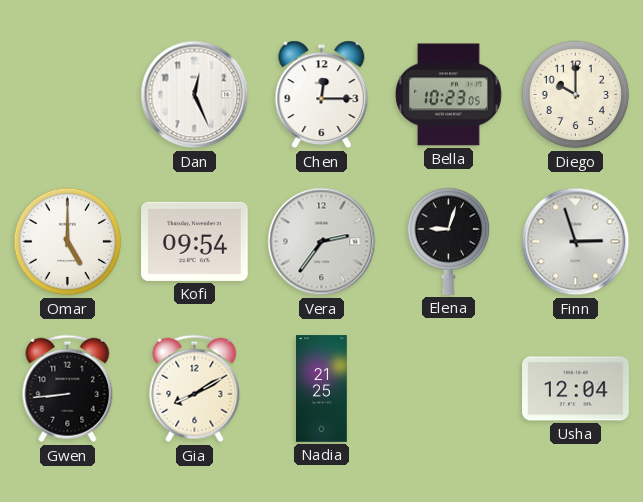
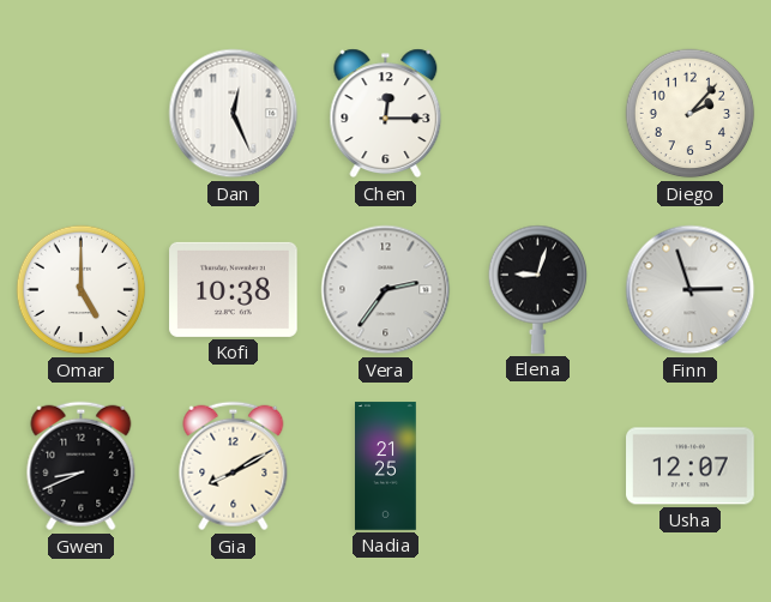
Bella: 10:23 -> none (448, 95)
Diego: 10:00 -> 2:07 (691, 114)
Kofi: 09:54 -> 10:38 (234, 289)
Gwen: 8:44 -> 8:41 (82, 466)
Usha: 12:04 -> 12:07 (691, 466)
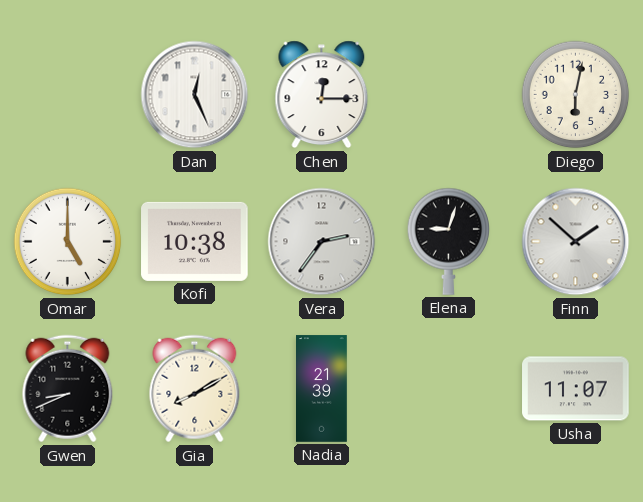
Diego: 2:07 -> 6:02 (576, 95)
Finn: 2:57 -> 1:52 (576, 242)
Nadia: 21:25 -> 21:39 (322, 389)
Usha: 12:07 -> 11:07 (576, 389)
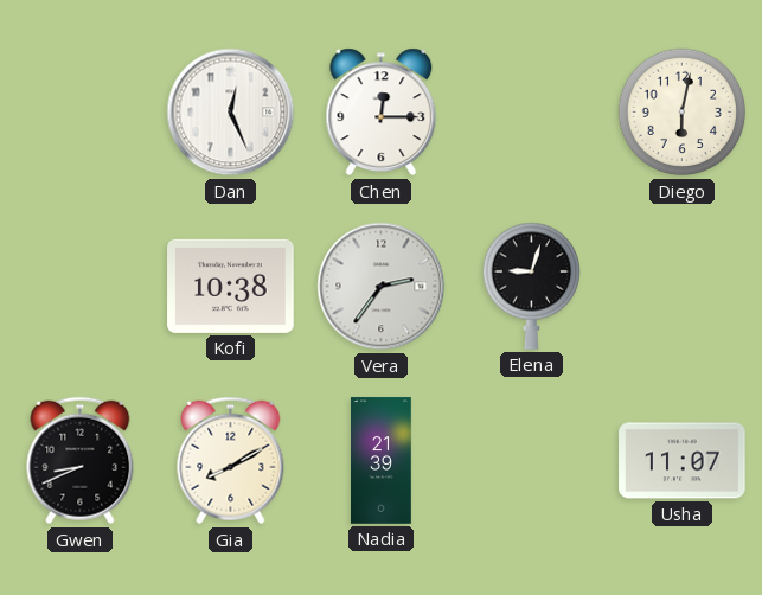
Omar: 5:00 -> none (68, 242)
Finn: 1:52 -> none (576, 242)
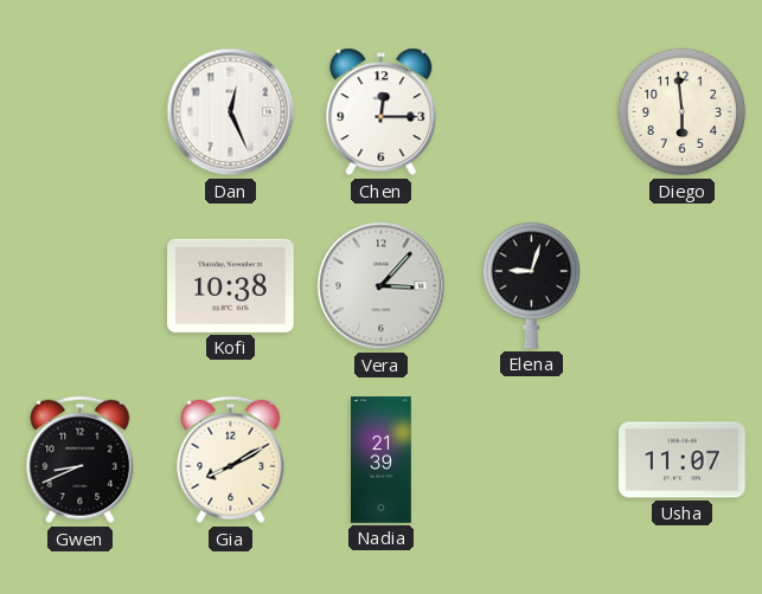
Diego: 6:02 -> 5:59 (683, 112)
Vera: 2:36 -> 3:07 (382, 286)
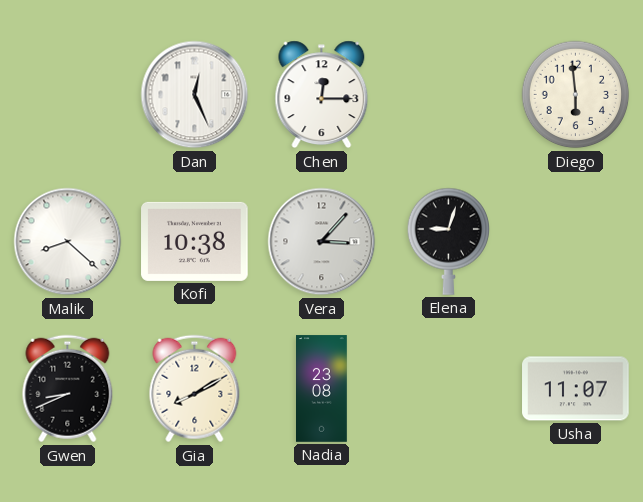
Malik: none -> 8:22 (68, 242)
Nadia: 21:39 -> 23:08 (322, 389)
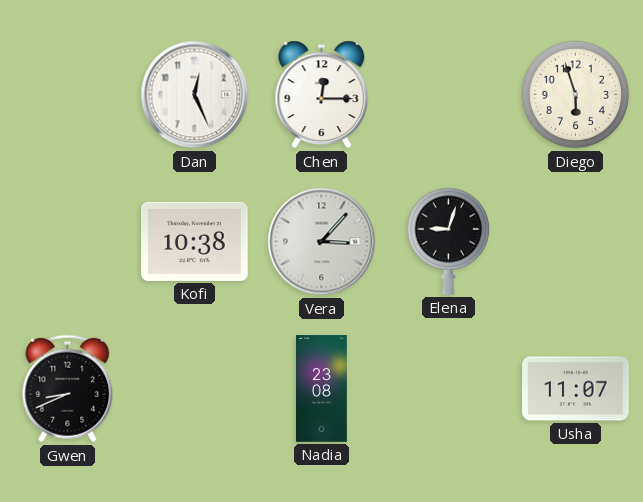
Diego: 5:59 -> 5:57 (576, 95)
Malik: 8:22 -> none (68, 242)
Gia: 8:10 -> none (195, 389)
